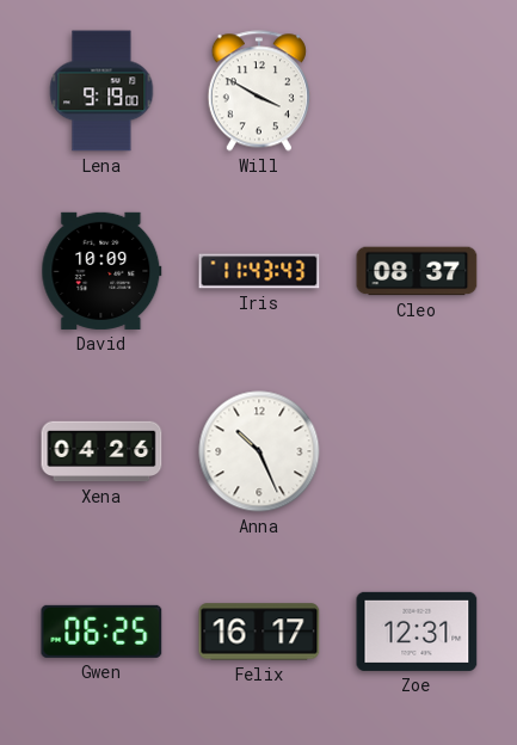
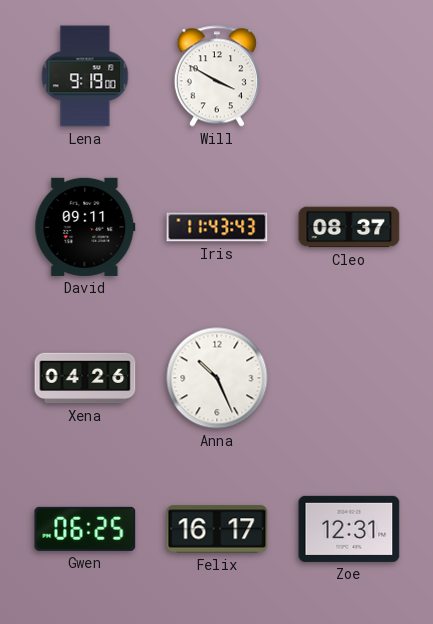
David: 10:09 -> 09:11 (85, 227)
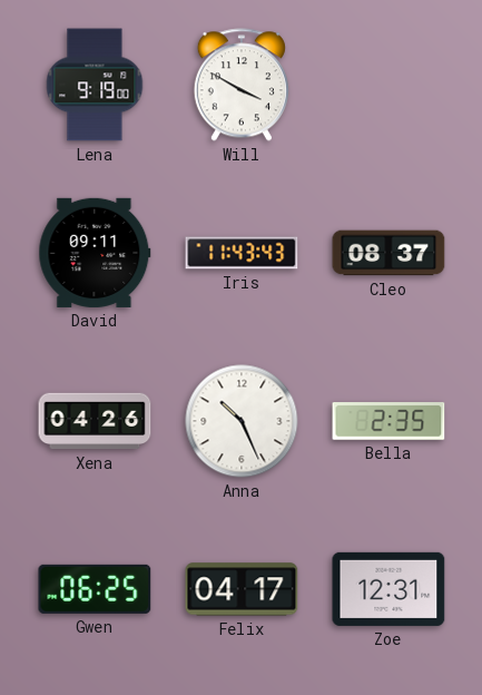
Bella: none -> 2:35 (388, 421)
Felix: 16:17 -> 04:17 (242, 589)
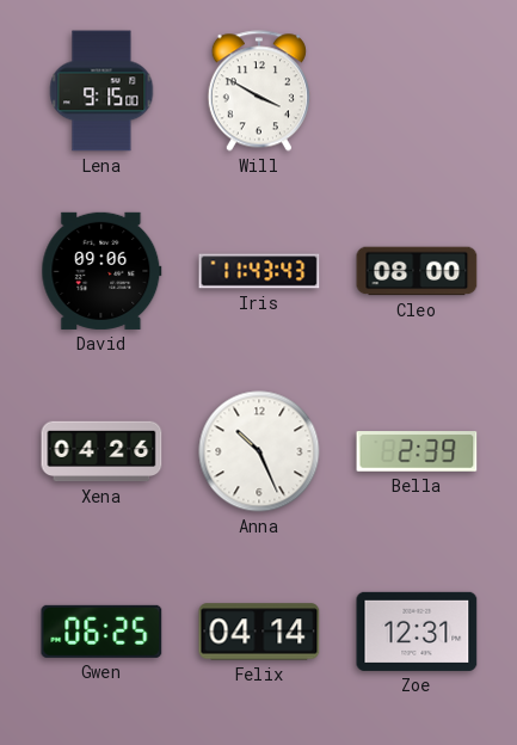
Lena: 9:19 -> 9:15 (101, 91)
David: 09:11 -> 09:06 (101, 271)
Cleo: 08:37 -> 08:00 (417, 271)
Bella: 2:35 -> 2:39 (417, 451)
Felix: 04:17 -> 04:14 (259, 632)
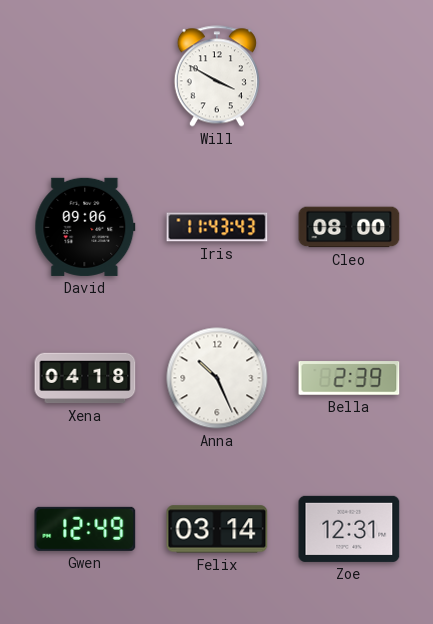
Lena: 9:15 -> none (101, 91)
Xena: 04:26 -> 04:18 (85, 378)
Gwen: 06:25 -> 12:49 (85, 529)
Felix: 04:14 -> 03:14 (217, 529)
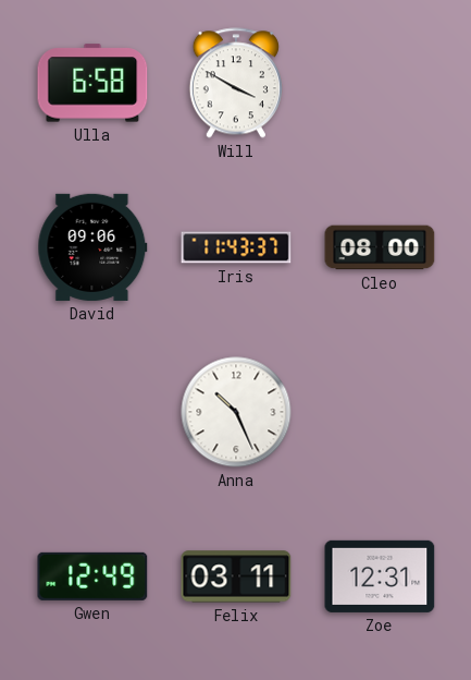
Ulla: none -> 6:58 (92, 83)
Iris: 11:43:43 -> 11:43:37 (236, 247)
Xena: 04:18 -> none (85, 378)
Bella: 2:39 -> none (349, 378)
Felix: 03:14 -> 03:11 (236, 576)
